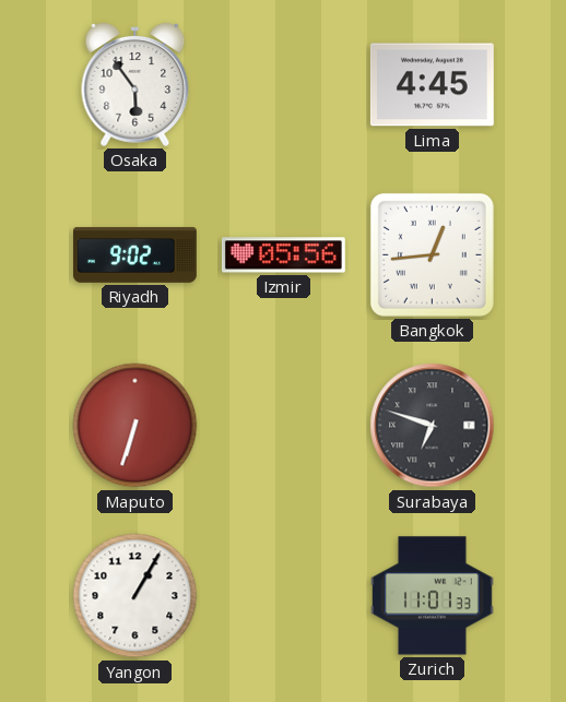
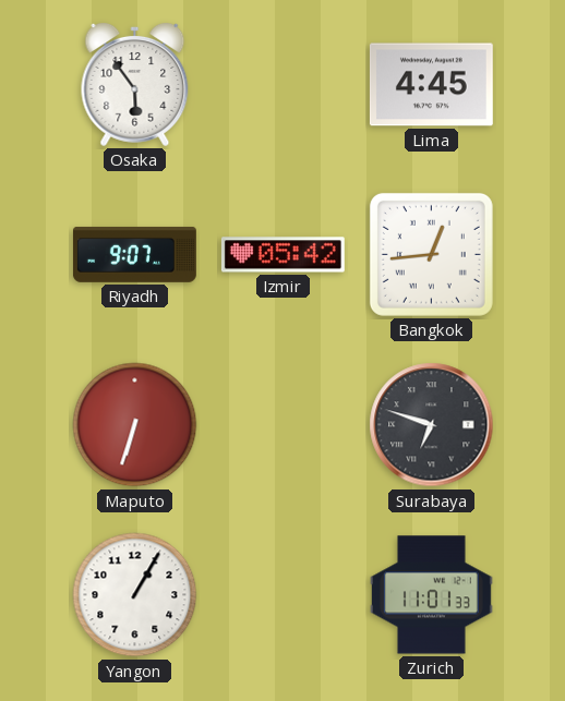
Riyadh: 9:02 -> 9:07 (134, 254)
Izmir: 05:56 -> 05:42 (282, 255)
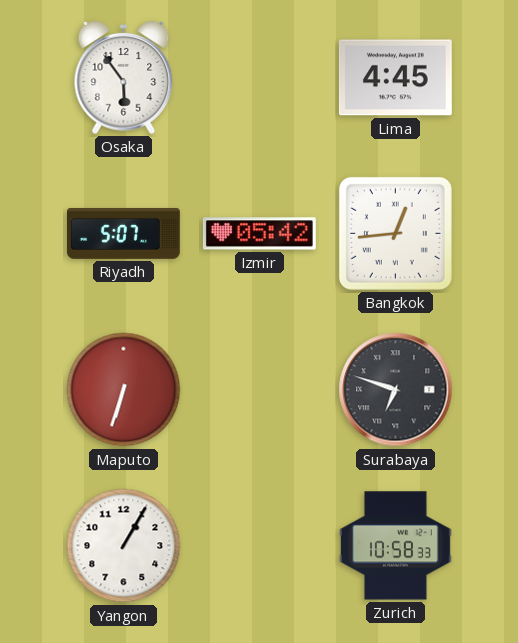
Riyadh: 9:07 -> 5:07 (123, 233)
Zurich: 11:01 -> 10:58 (395, 546)
